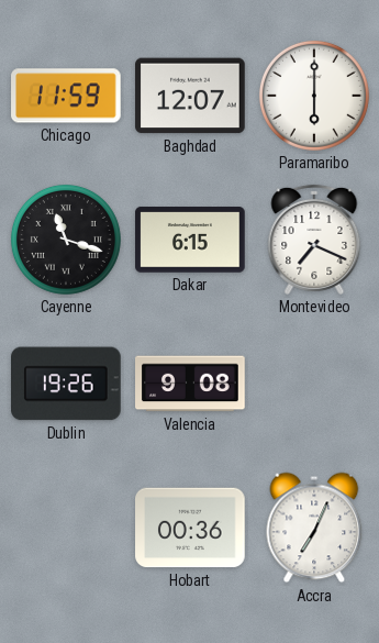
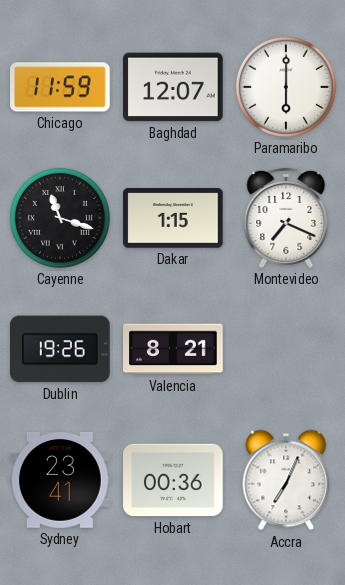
Dakar: 6:15 -> 1:15 (173, 218)
Valencia: 9:08 -> 8:21 (173, 349)
Sydney: none -> 23:41 (60, 480)
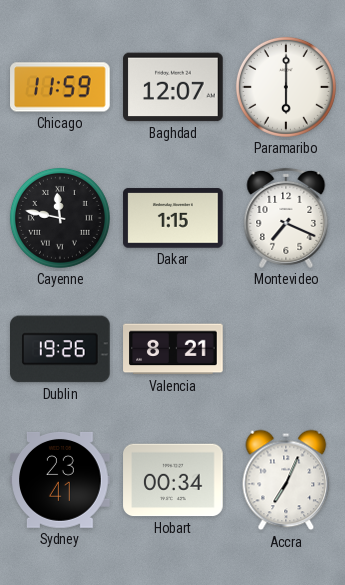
Cayenne: 11:18 -> 11:47 (60, 218)
Hobart: 00:36 -> 00:34 (173, 480)
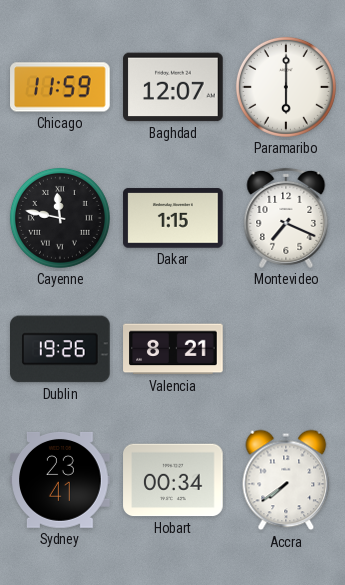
Accra: 7:04 -> 7:39 (286, 480)
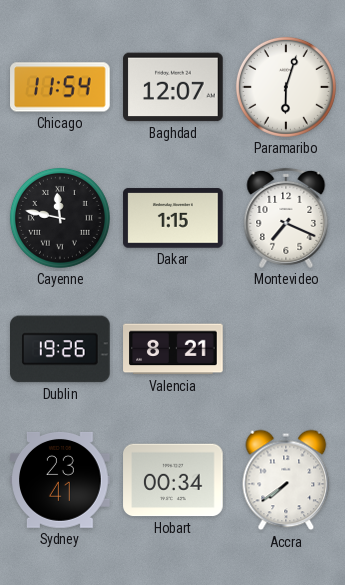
Chicago: 11:59 -> 11:54 (60, 87)
Paramaribo: 6:00 -> 6:03 (286, 87)
